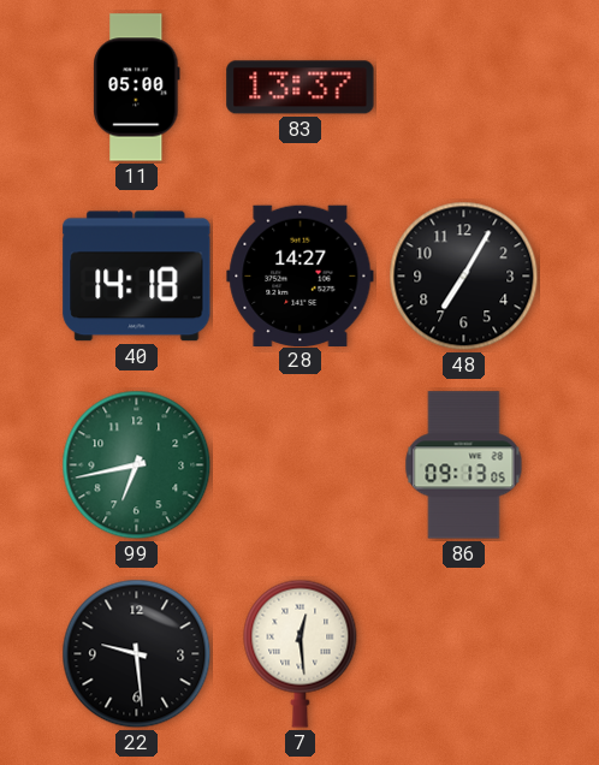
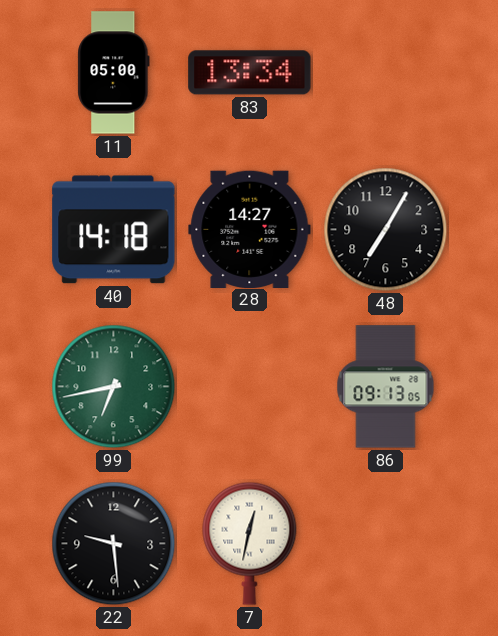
83: 13:37 -> 13:34 (250, 73)
7: 12:29 -> 12:32 (250, 543)
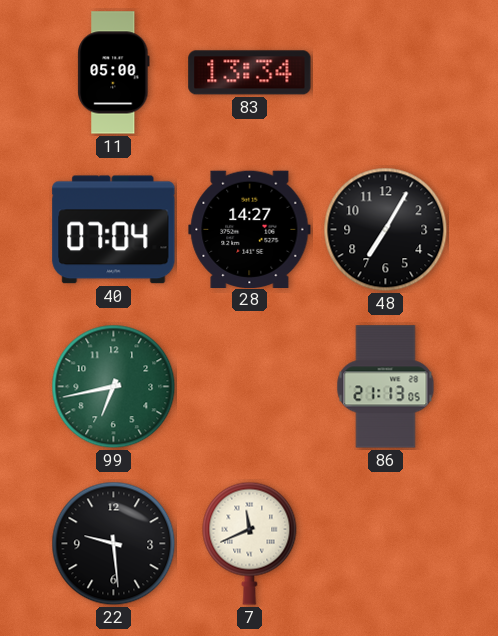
40: 14:18 -> 07:04 (114, 230)
86: 09:13 -> 21:13 (386, 387)
7: 12:32 -> 11:41 (250, 543)
